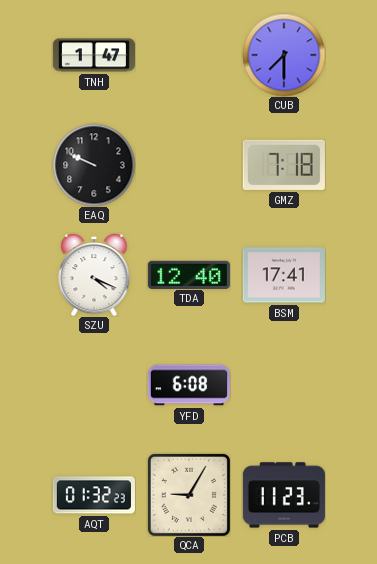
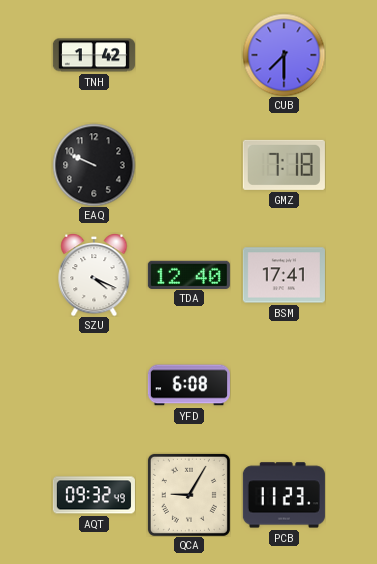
TNH: 1:47 -> 1:42 (94, 55)
AQT: 01:32 -> 09:32 (94, 495)
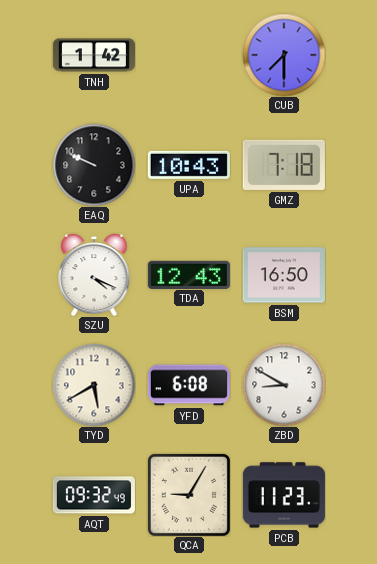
UPA: none -> 10:43 (189, 165)
TDA: 12:40 -> 12:43 (189, 274)
BSM: 17:41 -> 16:50 (284, 275)
TYD: none -> 5:40 (94, 385)
ZBD: none -> 8:50 (284, 385)
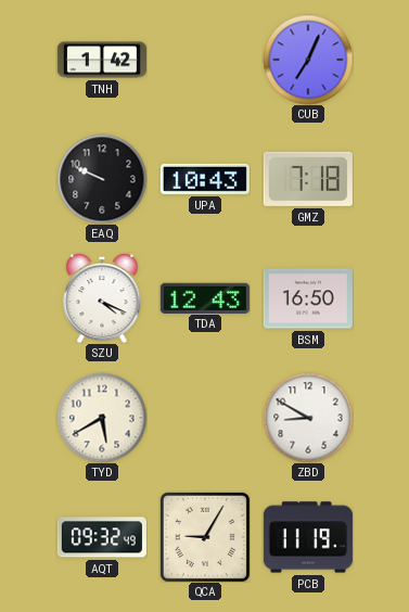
CUB: 7:30 -> 7:04 (308, 60)
YFD: 6:08 -> none (189, 385)
PCB: 11:23 -> 11:19 (308, 537)
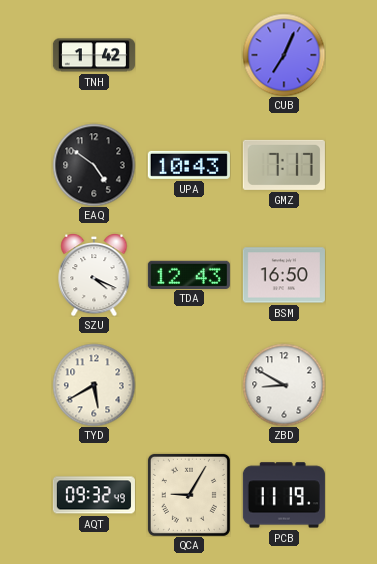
EAQ: 9:49 -> 4:51 (94, 165)
GMZ: 7:18 -> 7:17 (284, 165)
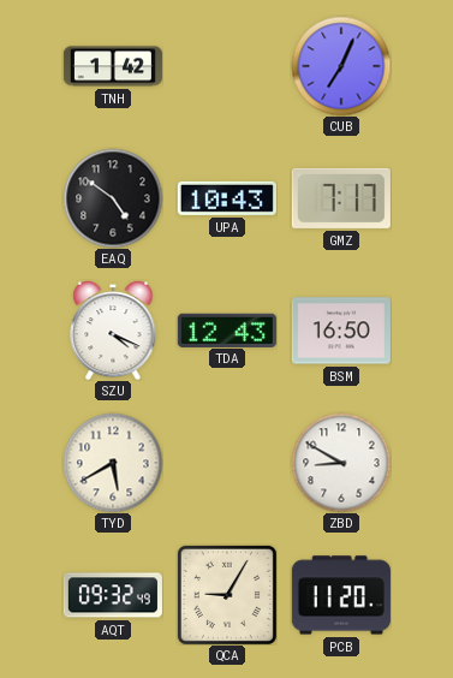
PCB: 11:19 -> 11:20 (341, 595)
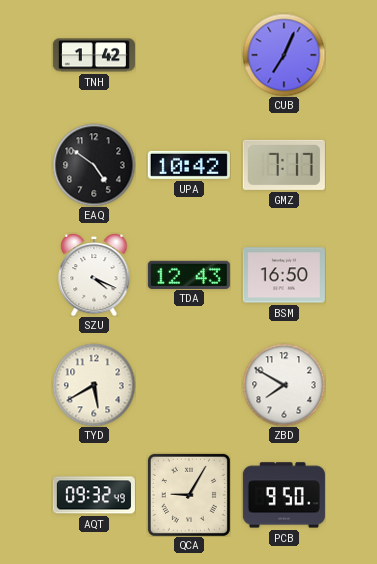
UPA: 10:43 -> 10:42 (189, 165)
ZBD: 8:50 -> 7:50 (284, 385)
PCB: 11:20 -> 9:50 (284, 495)
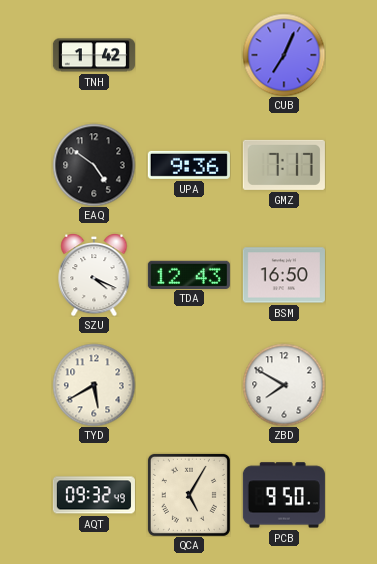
UPA: 10:42 -> 9:36 (189, 165)
QCA: 9:05 -> 5:05 (189, 495)
